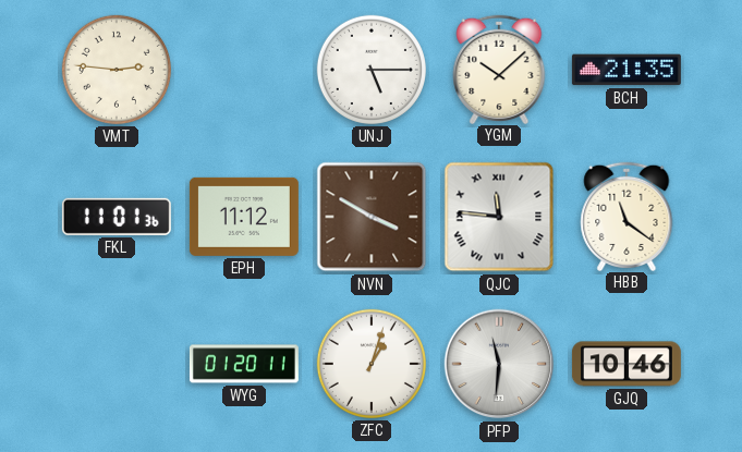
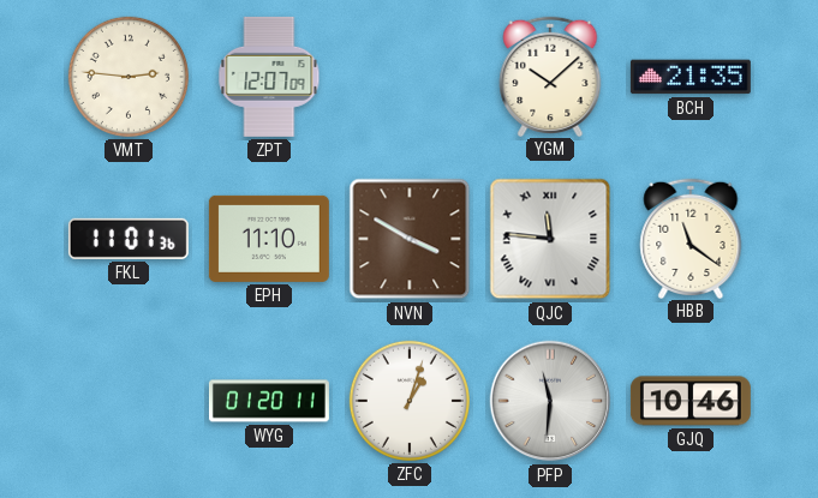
ZPT: none -> 12:07 (269, 77)
UNJ: 5:15 -> none (372, 70)
EPH: 11:12 -> 11:10 (269, 239)
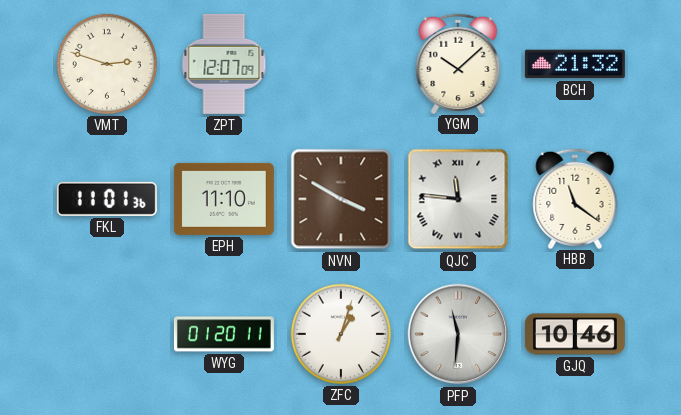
VMT: 2:46 -> 2:48 (107, 64)
BCH: 21:35 -> 21:32 (575, 64)
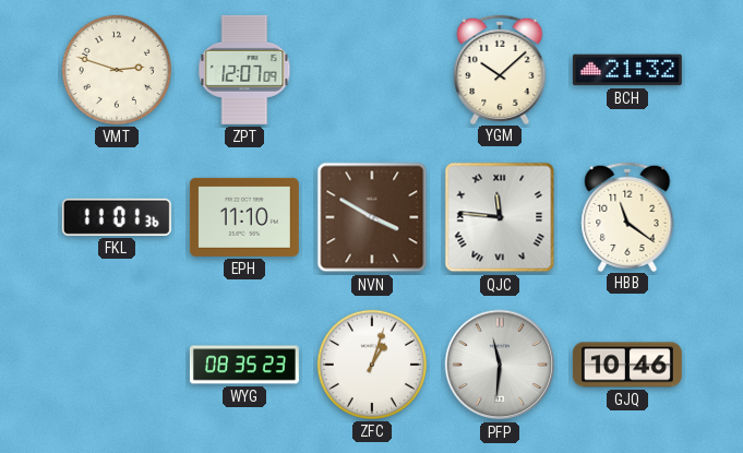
WYG: 01:20 -> 08:35 (244, 365)
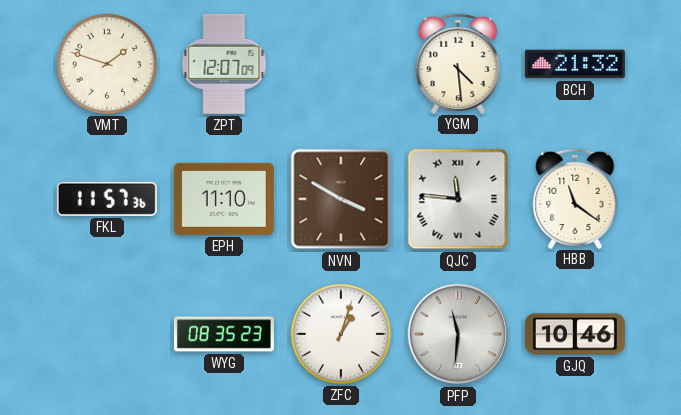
VMT: 2:48 -> 1:48 (107, 64)
YGM: 10:08 -> 4:29 (458, 63)
FKL: 11:01 -> 11:57 (107, 199)
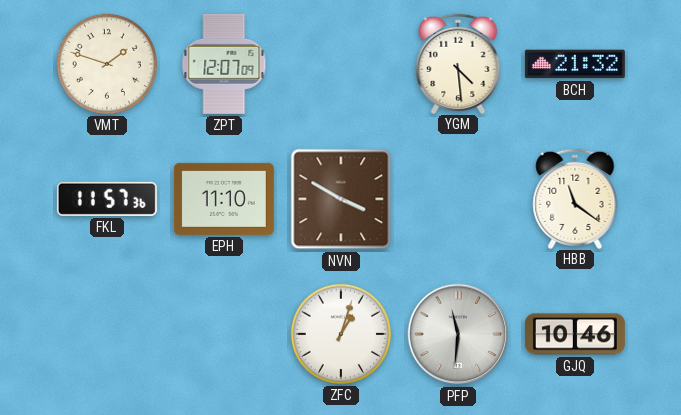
QJC: 11:46 -> none (458, 199)
WYG: 08:35 -> none (224, 334)
